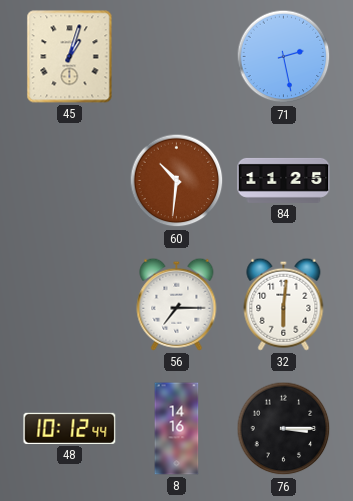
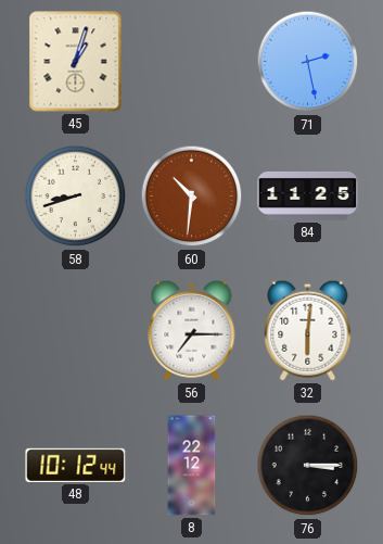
58: none -> 8:42 (76, 197)
8: 14:16 -> 22:12 (192, 466)
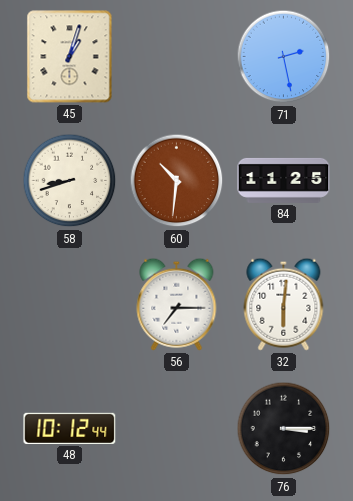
8: 22:12 -> none (192, 466)
